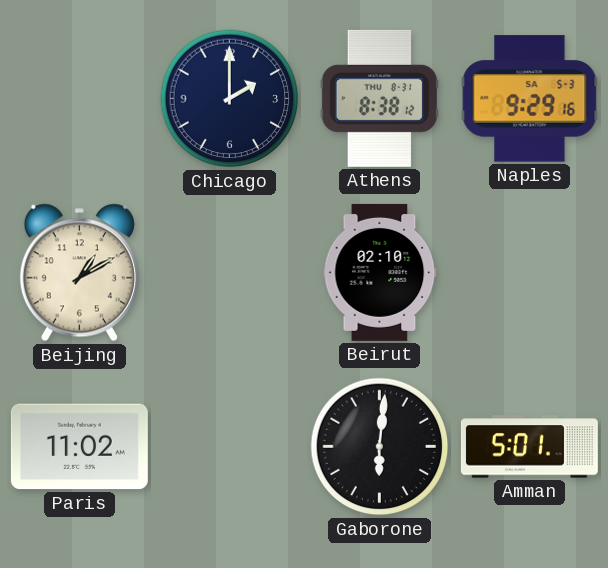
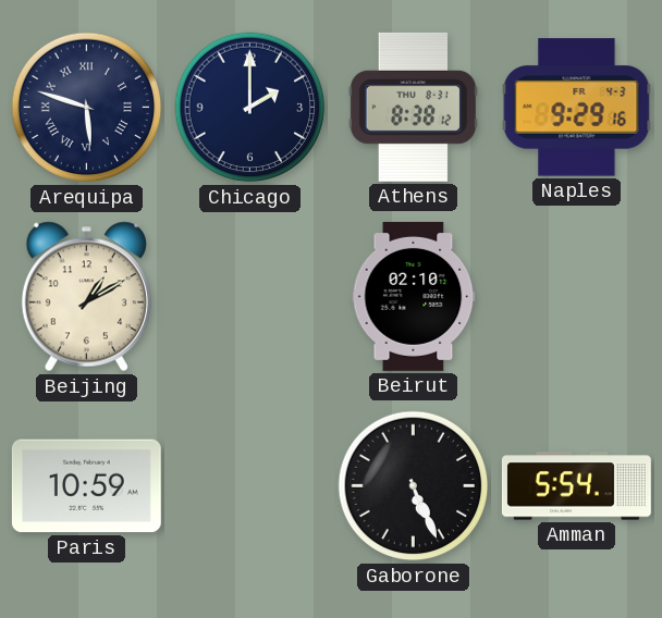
Arequipa: none -> 5:48 (87, 108)
Naples date: SA 5-3 -> FR 4-3 (577, 108)
Paris: 11:02 -> 10:59 (86, 486)
Gaborone: 6:01 -> 5:26 (414, 486)
Amman: 5:01 -> 5:54 (576, 486)
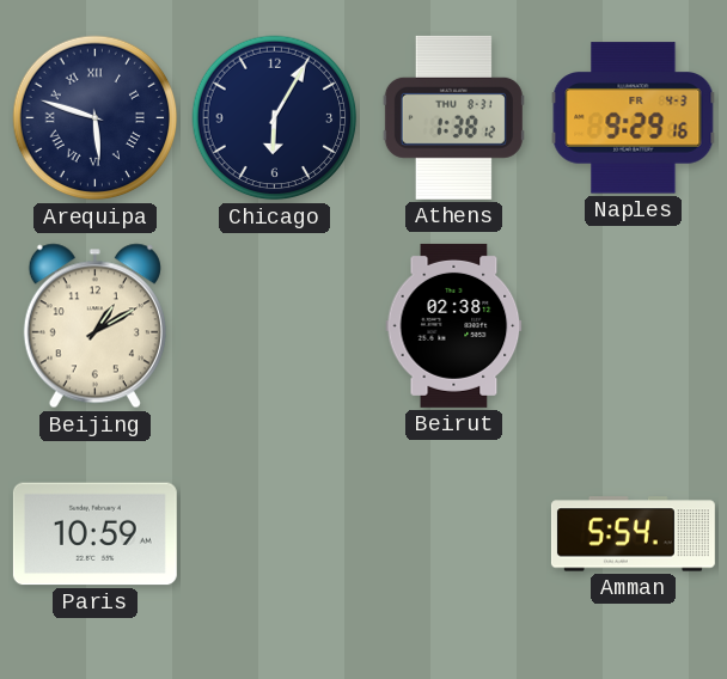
Chicago: 2:00 -> 6:05 (275, 118)
Athens: 8:38 -> 1:38 (453, 117)
Beirut: 02:10 -> 02:38 (454, 325)
Gaborone: 5:26 -> none (414, 486)
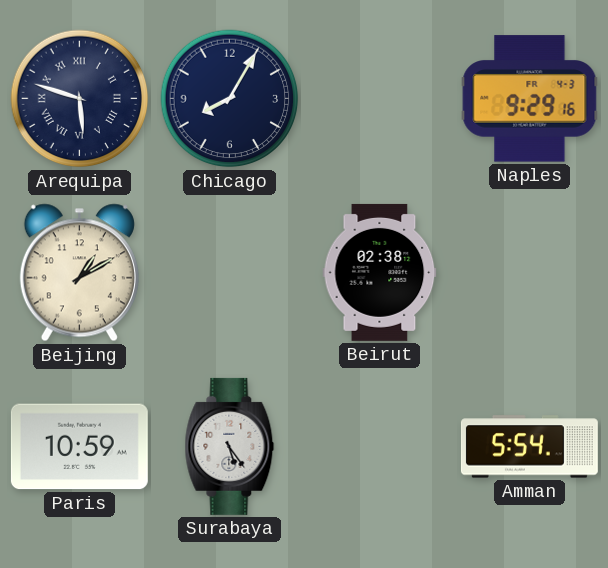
Chicago: 6:05 -> 8:05 (230, 99)
Athens: 1:38 -> none (453, 117)
Surabaya: none -> 5:24 (230, 446)
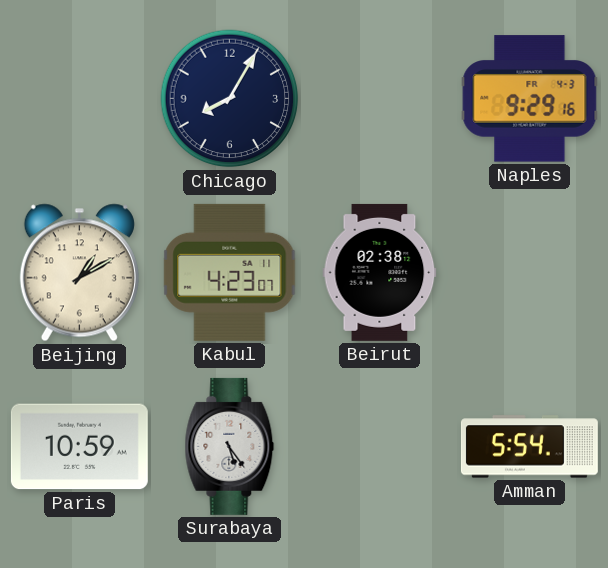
Arequipa: 5:48 -> none (80, 99)
Kabul: none -> 4:23 (230, 272)
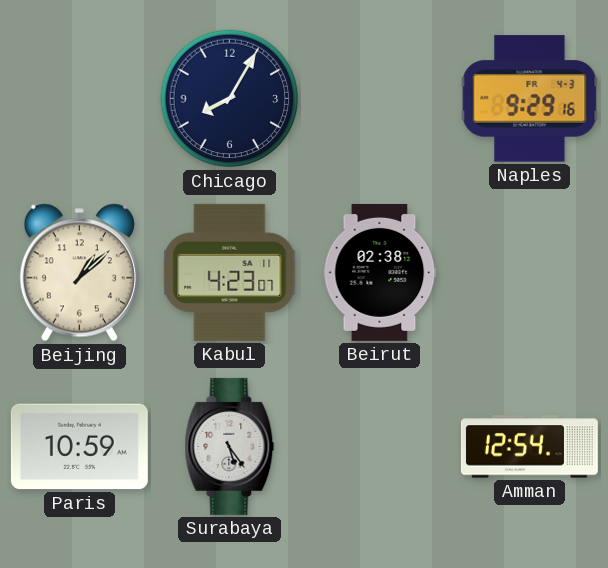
Beijing: 1:10 -> 1:08 (79, 273)
Amman: 5:54 -> 12:54 (529, 447)
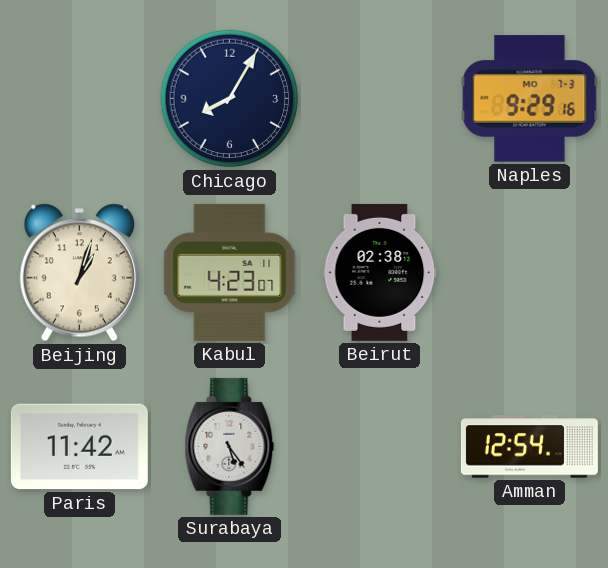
Naples date: FR 4-3 -> MO 7-3 (530, 99)
Beijing: 1:08 -> 1:03 (79, 273)
Paris: 10:59 -> 11:42 (79, 447)
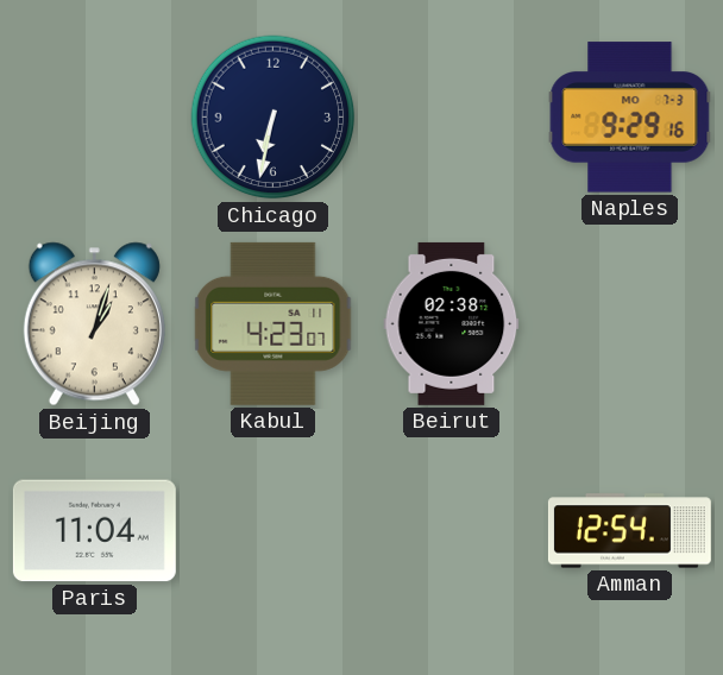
Chicago: 8:05 -> 6:32 (274, 118)
Paris: 11:42 -> 11:04 (94, 531)
Surabaya: 5:24 -> none (230, 446)
